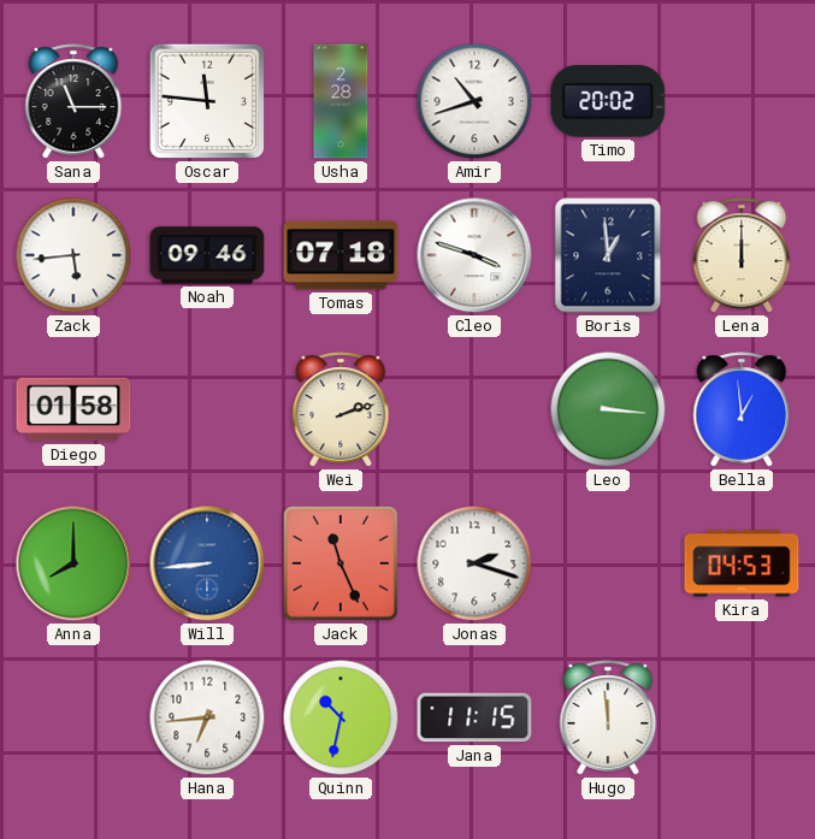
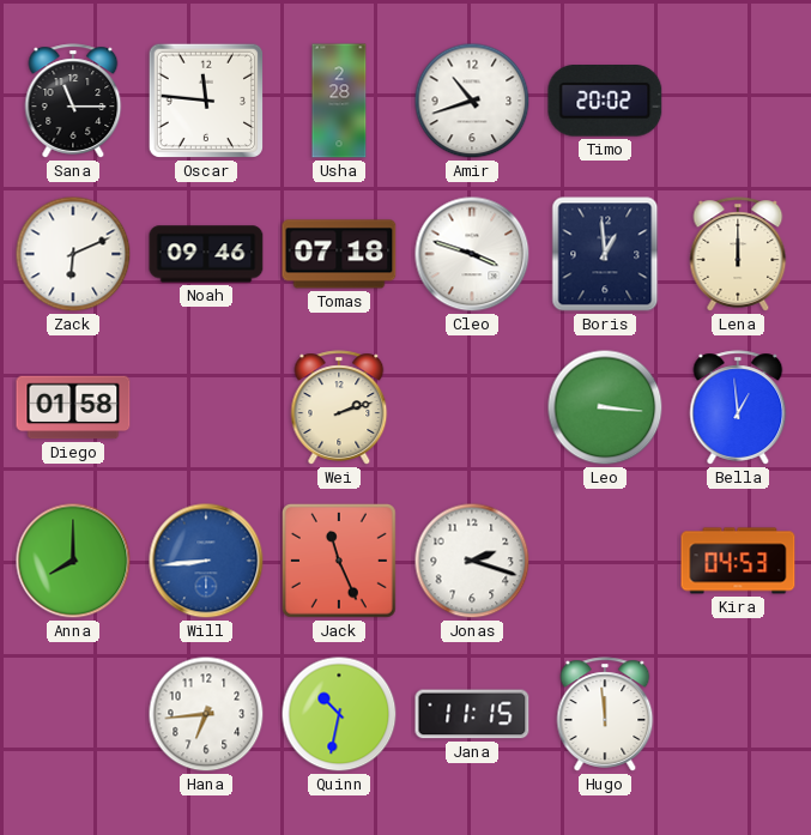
Zack: 5:44 -> 6:11 (73, 254)
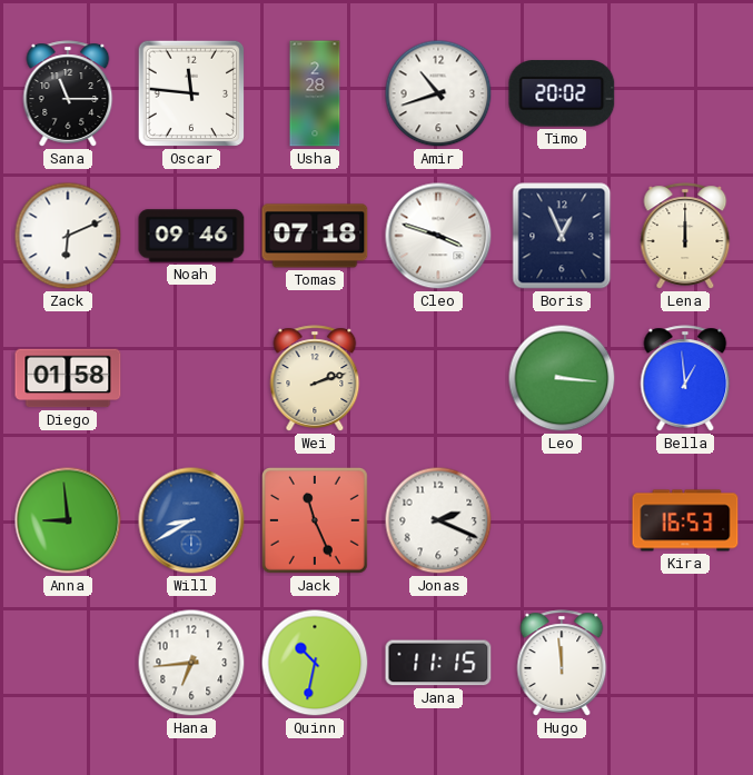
Boris: 12:59 -> 12:56 (562, 236)
Anna: 8:00 -> 8:59 (68, 520)
Will: 8:44 -> 8:40 (191, 520)
Jonas: 2:18 -> 2:19 (438, 520)
Kira: 04:53 -> 16:53 (685, 520)
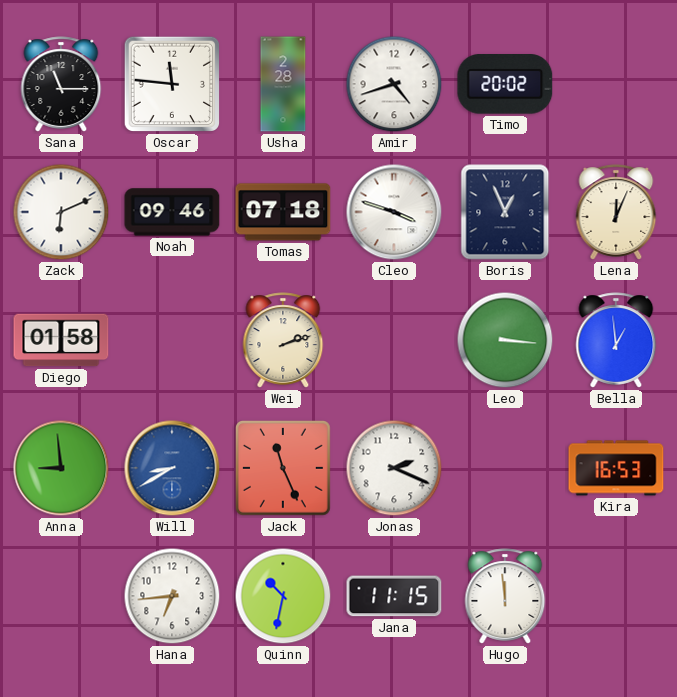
Amir: 10:42 -> 4:42 (394, 84)
Lena: 12:00 -> 12:04 (616, 212)
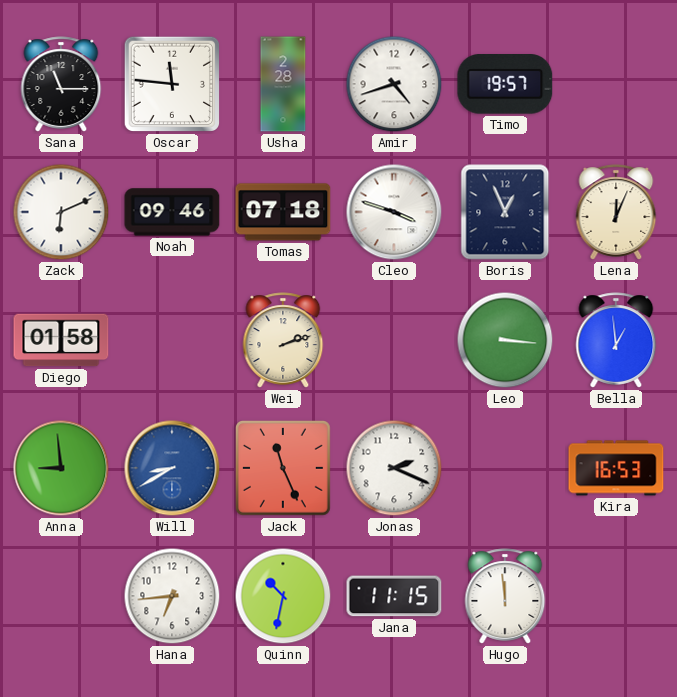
Timo: 20:02 -> 19:57 (505, 84)
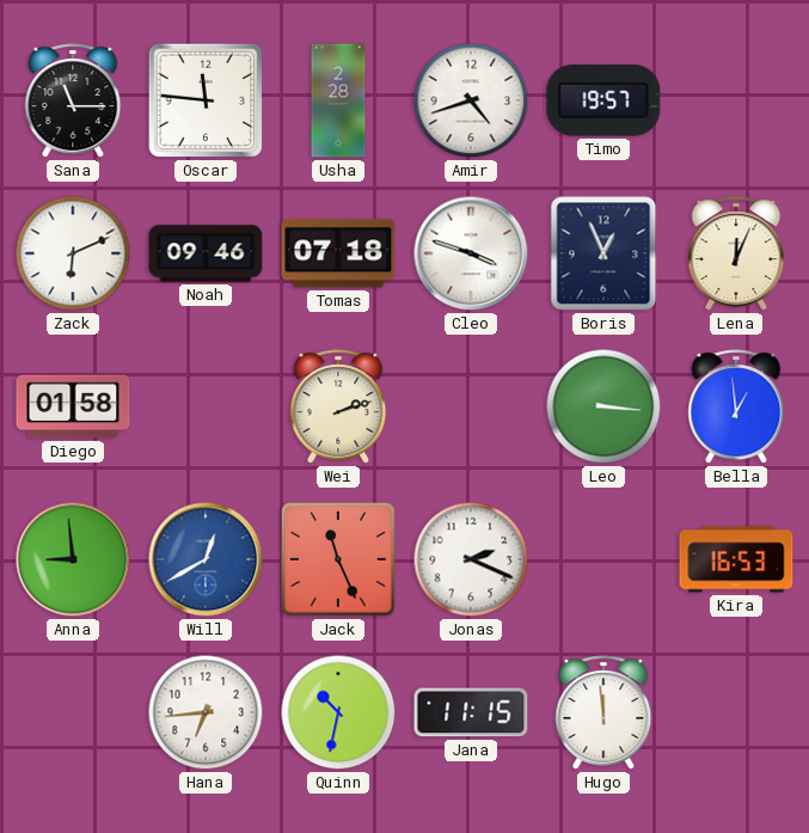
Will: 8:40 -> 12:40 (206, 559)
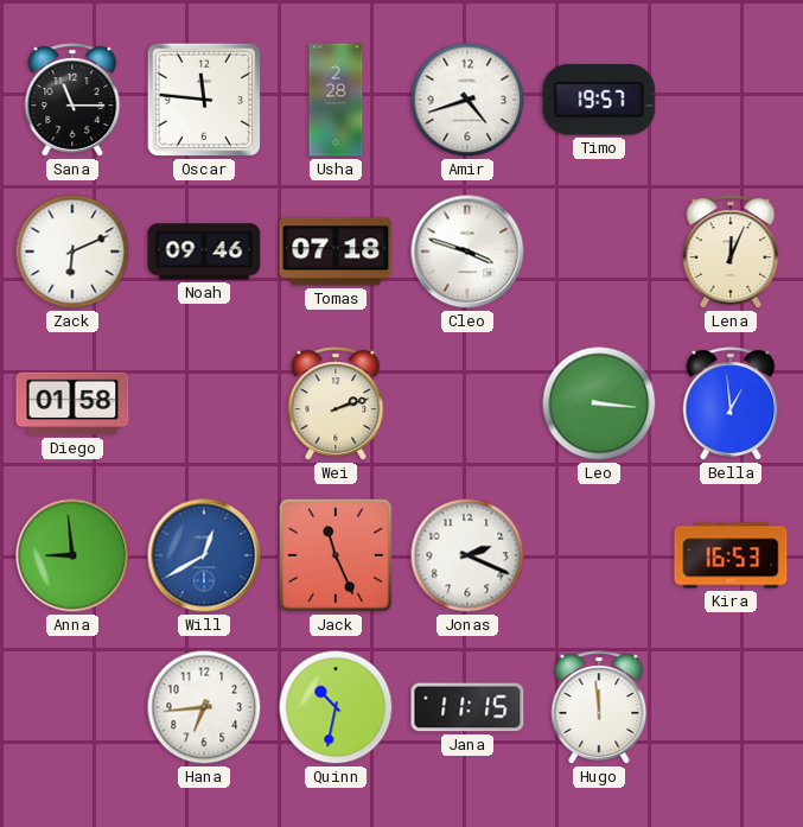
Boris: 12:56 -> none (603, 253)
